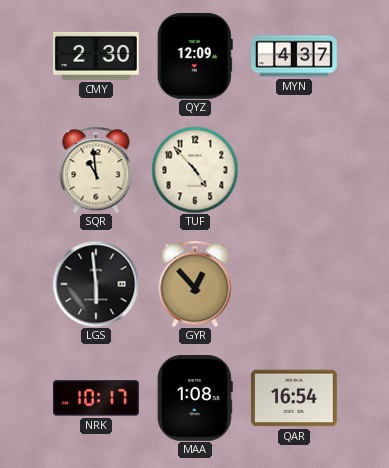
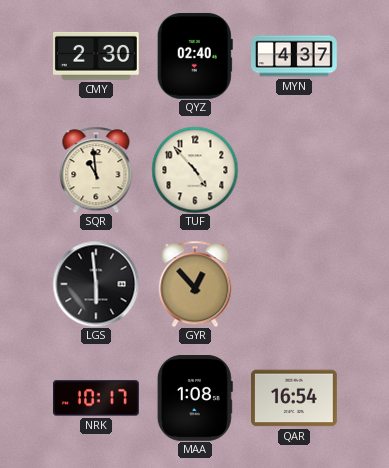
QYZ: 12:09 -> 02:40 (195, 56)
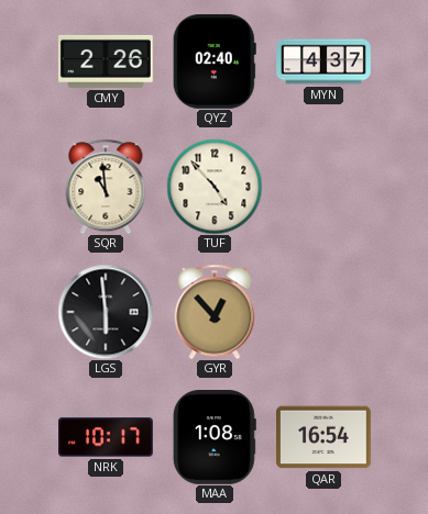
CMY: 2:30 -> 2:26 (107, 62)
